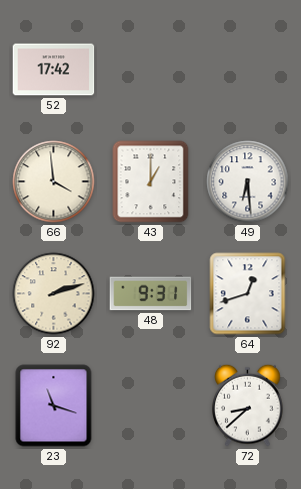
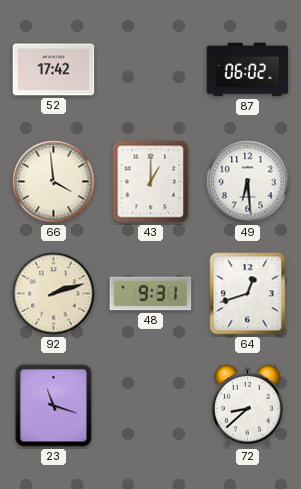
87: none -> 06:02 (248, 70)
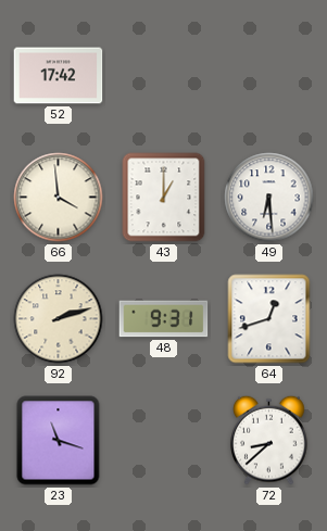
87: 06:02 -> none (248, 70)
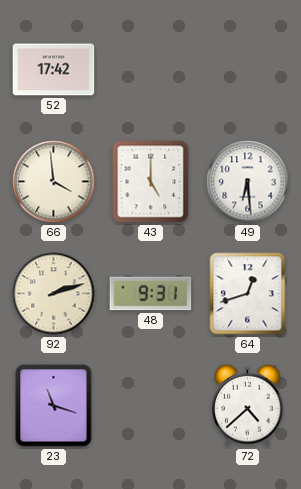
43: 1:00 -> 5:00 (151, 182)
72: 8:38 -> 4:38 (248, 405)
